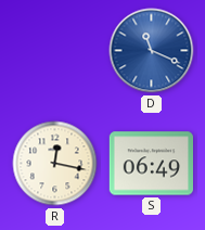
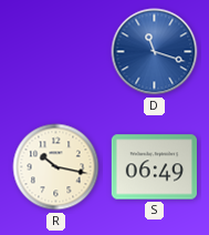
D: 11:19 -> 11:18 (155, 52)
R: 12:17 -> 10:17 (56, 167)
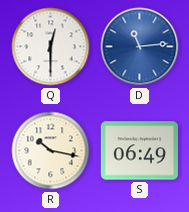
Q: none -> 12:30 (51, 47)
D: 11:18 -> 11:14 (140, 47)
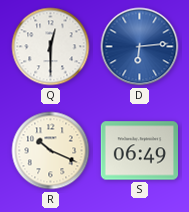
D: 11:14 -> 6:14 (140, 47)
R: 10:17 -> 10:19 (51, 151)
